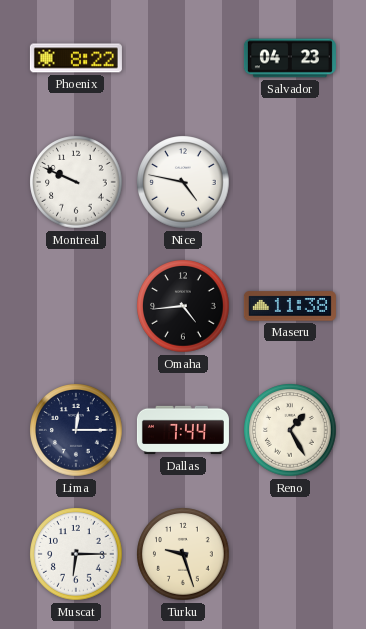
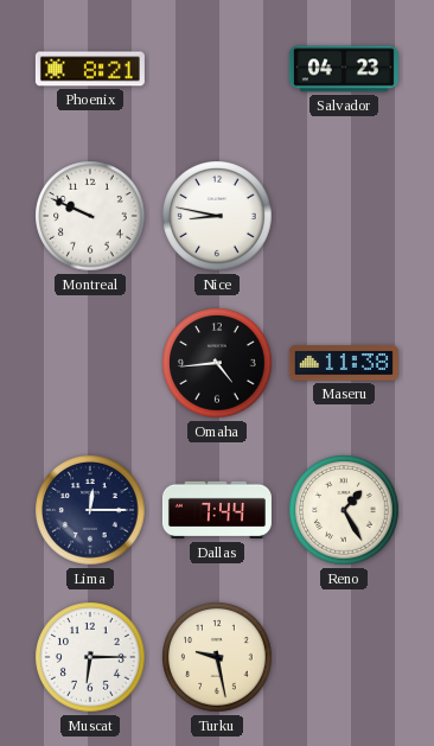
Phoenix: 8:22 -> 8:21 (90, 69)
Nice: 4:47 -> 8:47 (217, 216)
Turku: 9:27 -> 9:28 (217, 657)
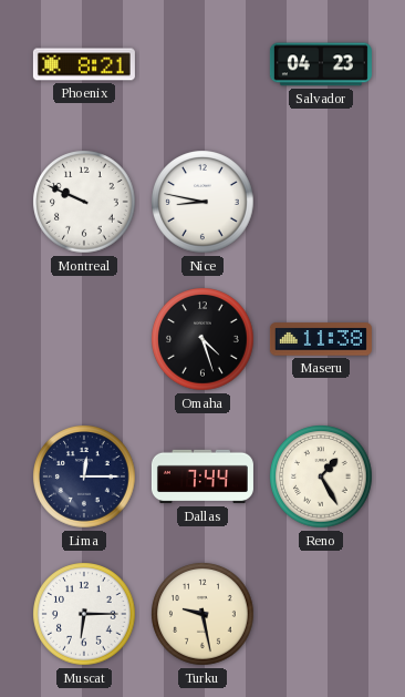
Omaha: 4:44 -> 4:27 (202, 339)
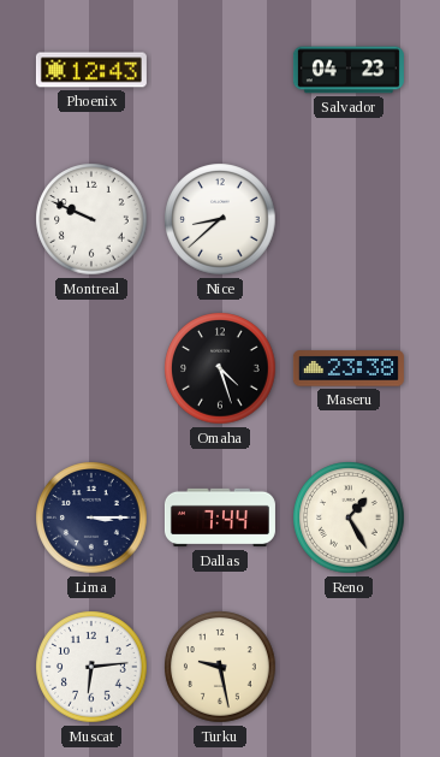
Phoenix: 8:21 -> 12:43 (91, 70)
Nice: 8:47 -> 8:38 (220, 219)
Maseru: 11:38 -> 23:38 (349, 368)
Lima: 12:15 -> 3:15 (91, 518)
Muscat: 6:15 -> 6:14 (91, 667)
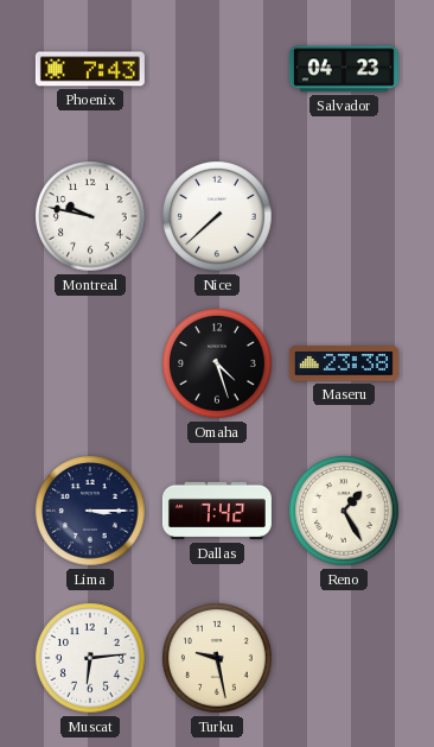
Phoenix: 12:43 -> 7:43 (90, 69)
Montreal: 9:49 -> 9:47 (90, 216)
Nice: 8:38 -> 7:38 (217, 216)
Dallas: 7:44 -> 7:42 (217, 511)
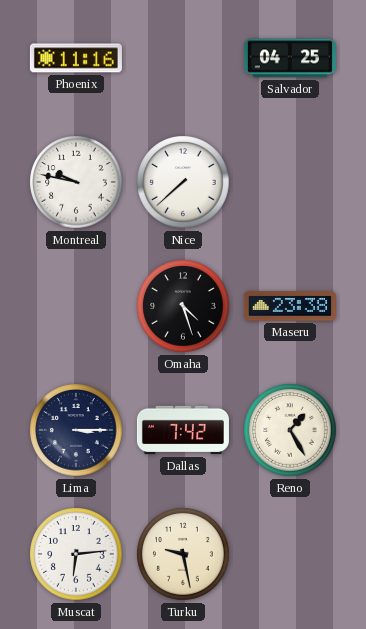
Phoenix: 7:43 -> 11:16 (76, 58)
Salvador: 04:23 -> 04:25 (290, 58)
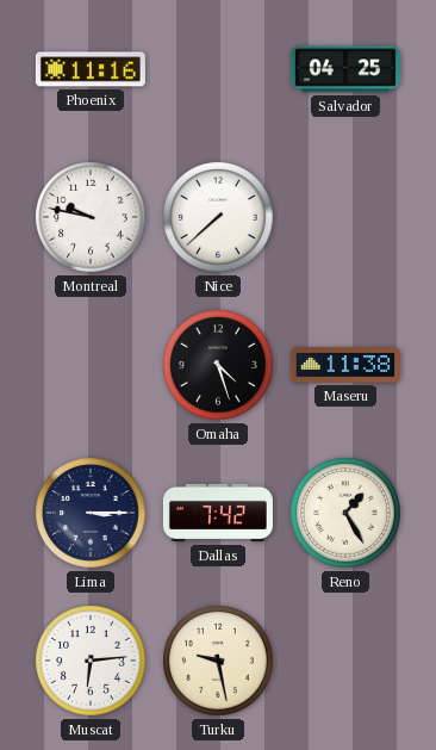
Maseru: 23:38 -> 11:38 (345, 365)
